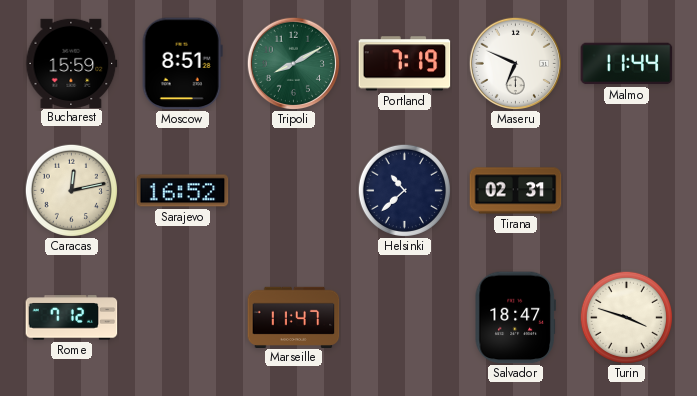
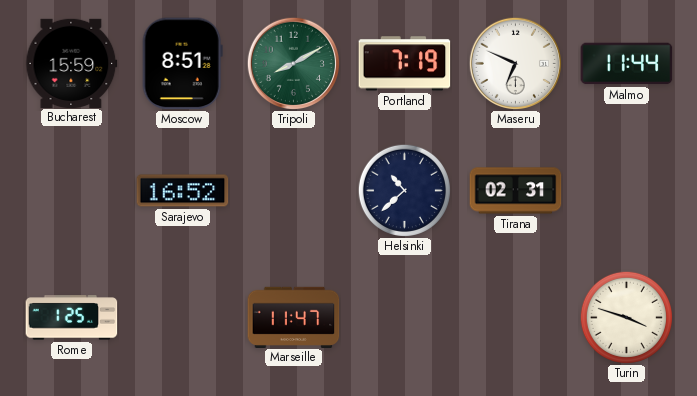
Caracas: 12:13 -> none (71, 190)
Rome: 7:12 -> 1:25 (72, 318)
Salvador: 18:47 -> none (515, 318)
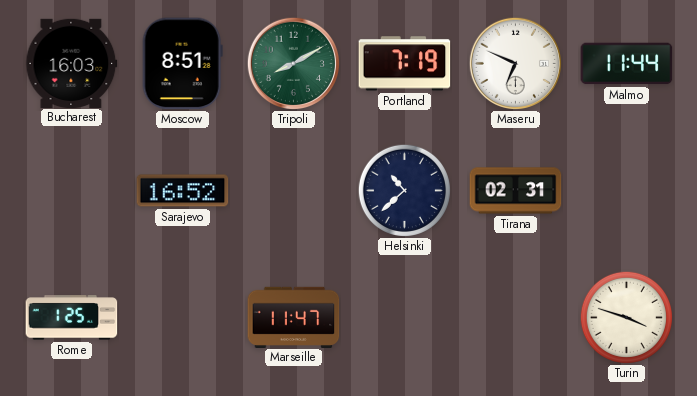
Bucharest: 15:59 -> 16:03 (72, 63)
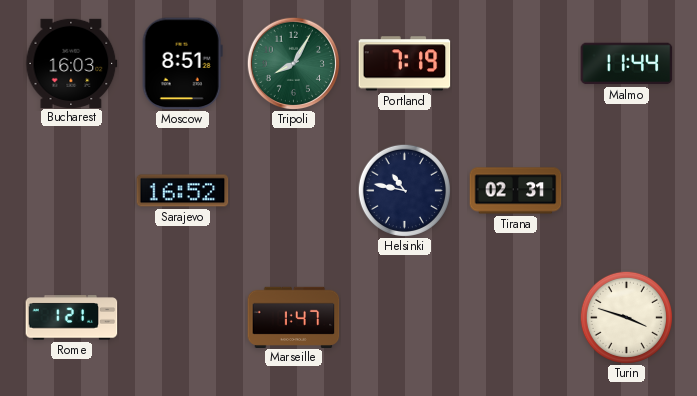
Tripoli: 8:10 -> 8:05 (293, 63)
Maseru: 6:49 -> none (515, 63)
Helsinki: 10:38 -> 10:47 (404, 190)
Rome: 1:25 -> 1:21 (72, 318)
Marseille: 11:47 -> 1:47 (294, 317)
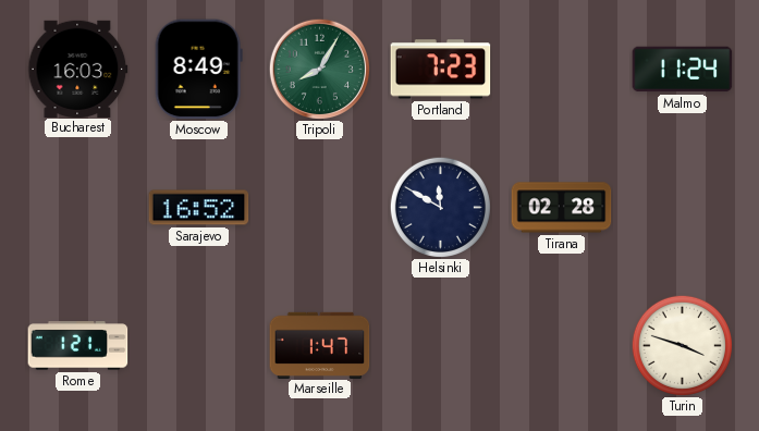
Moscow: 8:51 -> 8:49 (198, 70)
Portland: 7:19 -> 7:23 (441, 70)
Malmo: 11:44 -> 11:24 (683, 70)
Helsinki: 10:47 -> 11:50 (440, 207)
Tirana: 02:31 -> 02:28 (562, 208)
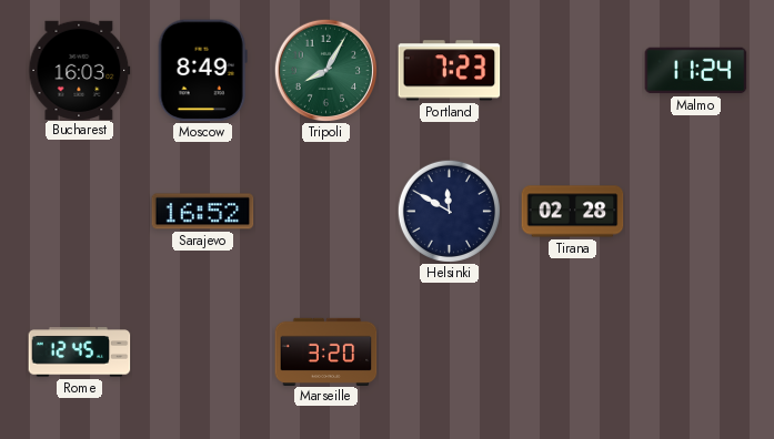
Rome: 1:21 -> 12:45 (80, 353)
Marseille: 1:47 -> 3:20 (326, 351)
Turin: 3:48 -> none (682, 345)
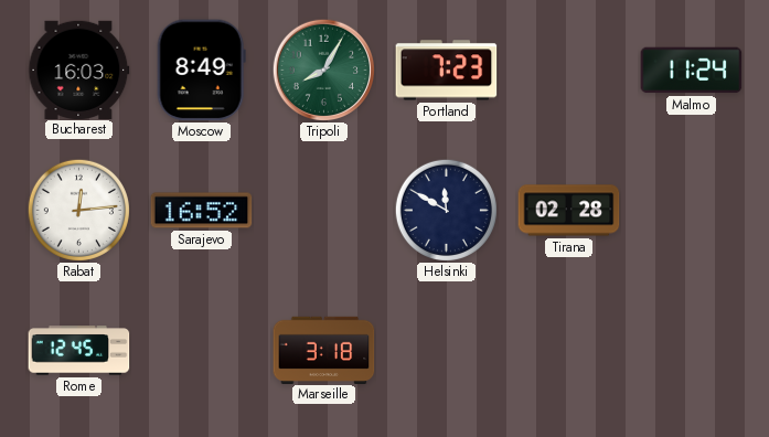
Rabat: none -> 12:14 (78, 210)
Marseille: 3:20 -> 3:18 (324, 350)
